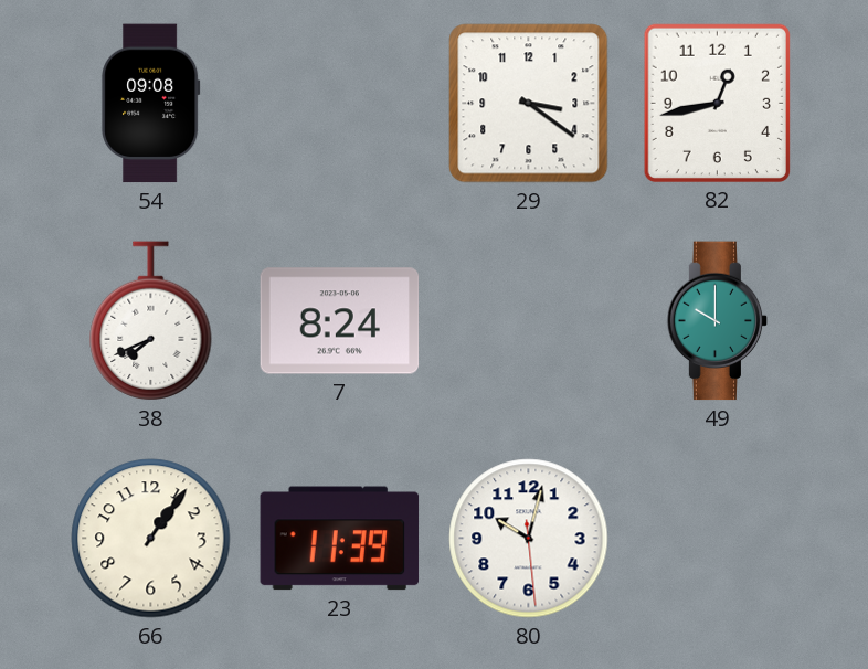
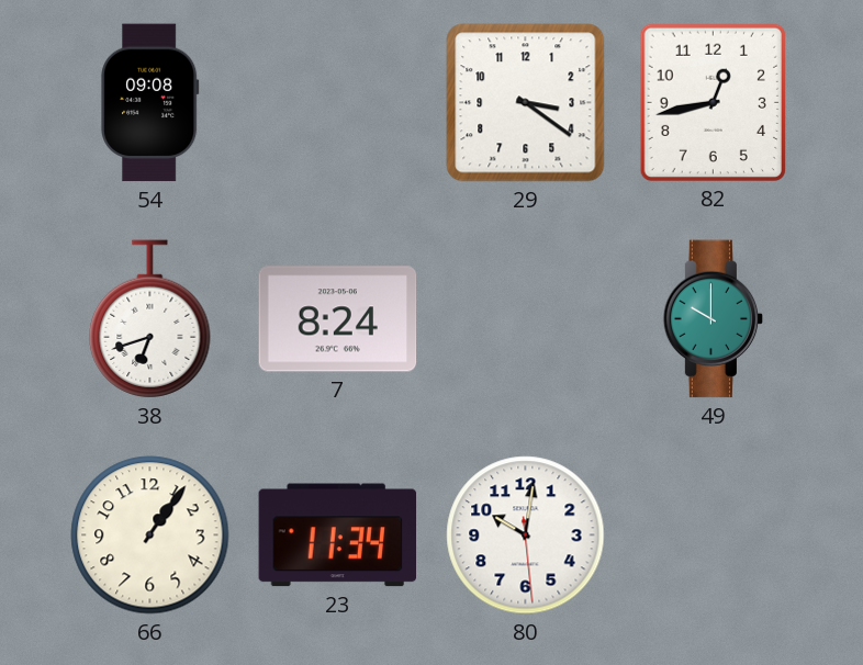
38: 7:41 -> 6:42 (150, 319)
23: 11:39 -> 11:34 (338, 536)
80: 10:02 -> 10:01 (526, 536)
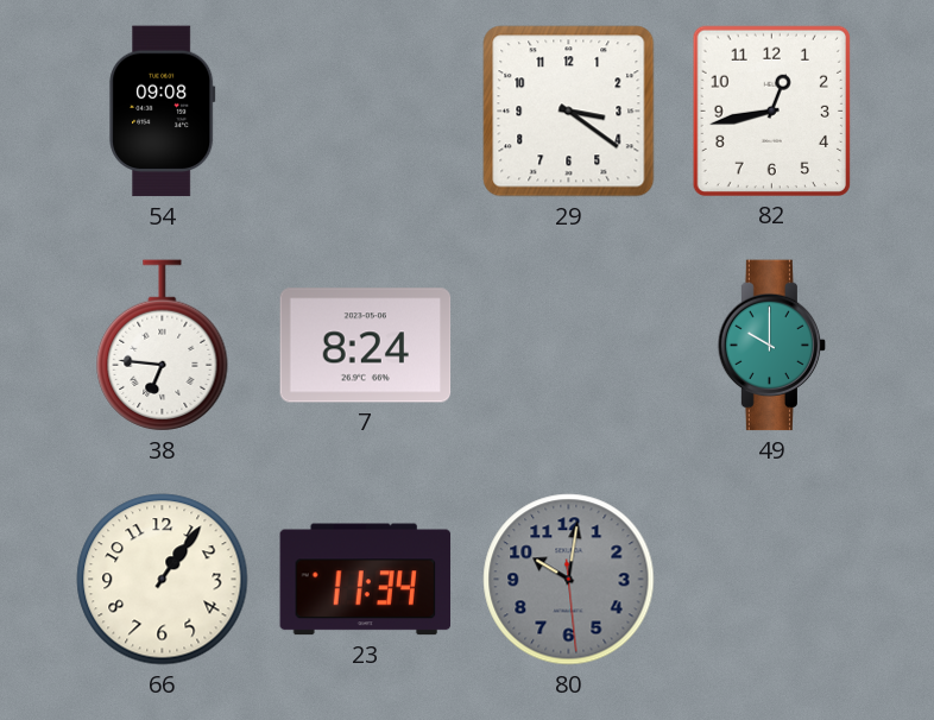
38: 6:42 -> 6:46 (163, 346)
80 dial: white -> grey (569, 580)
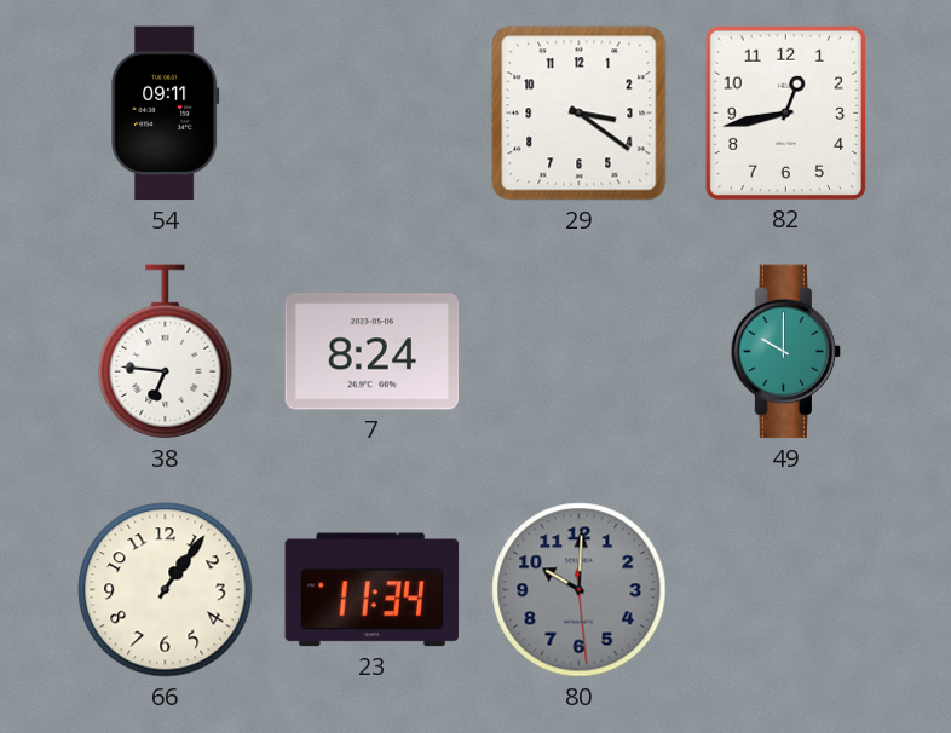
54: 09:08 -> 09:11 (166, 114)
80: 10:01 -> 10:00 (580, 590)
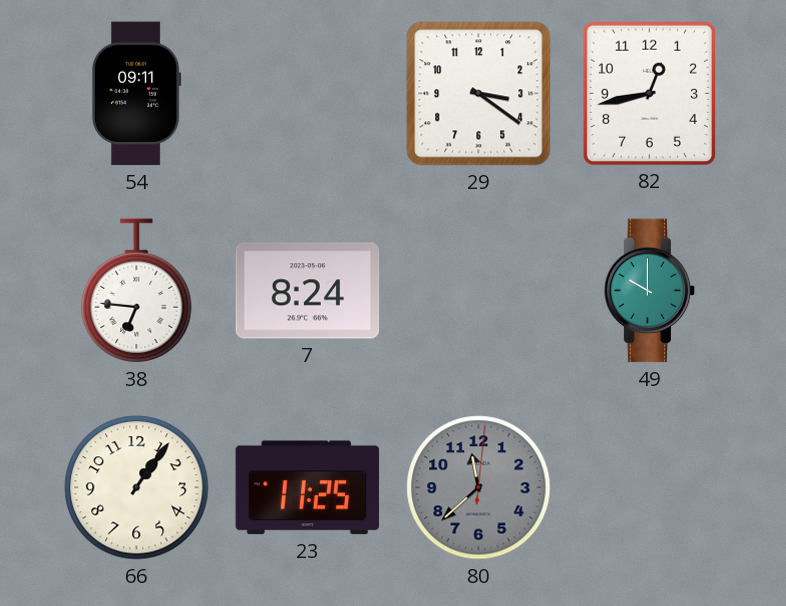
23: 11:34 -> 11:25 (308, 488)
80: 10:00 -> 11:38 (479, 488)
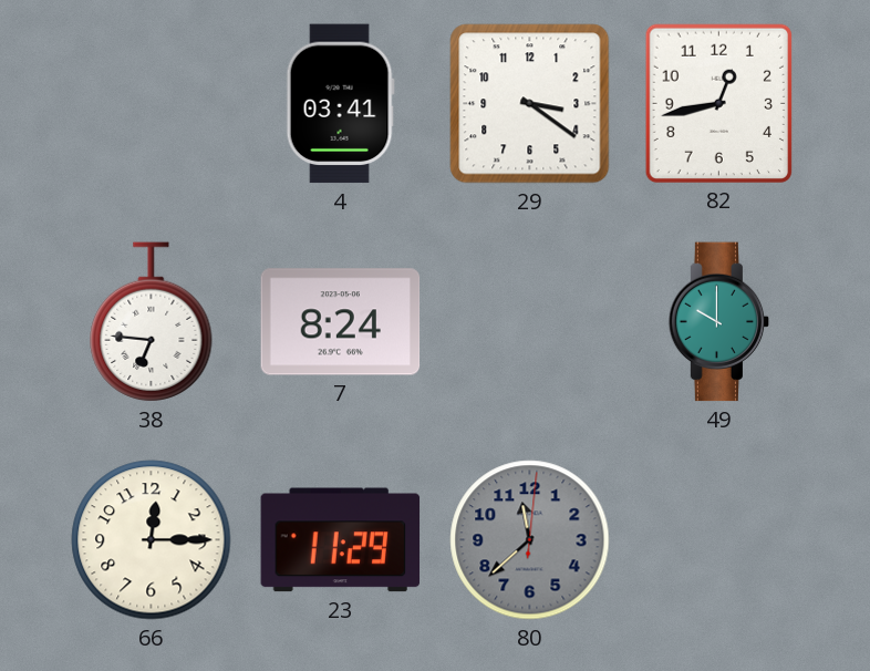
54: 09:11 -> none (137, 94)
4: none -> 03:41 (340, 104)
66: 1:06 -> 12:15 (152, 540)
23: 11:25 -> 11:29 (341, 540)
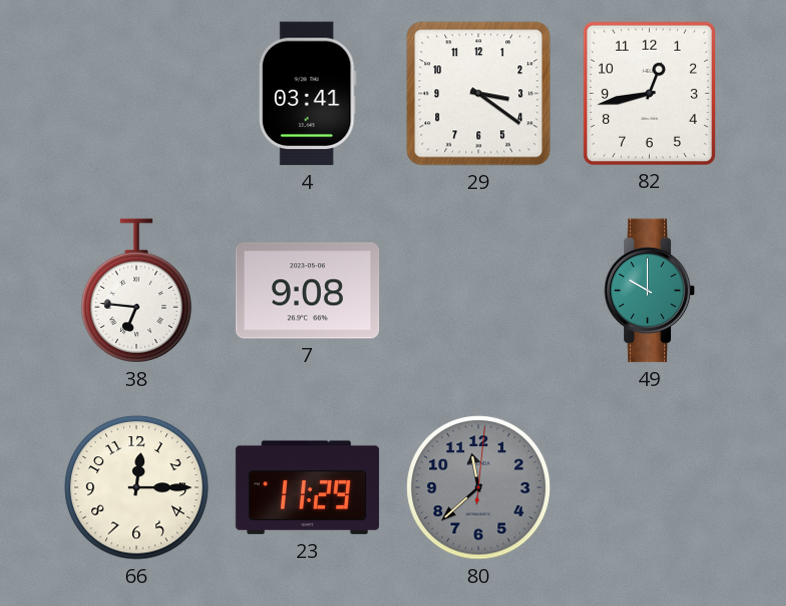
7: 8:24 -> 9:08 (308, 291)
